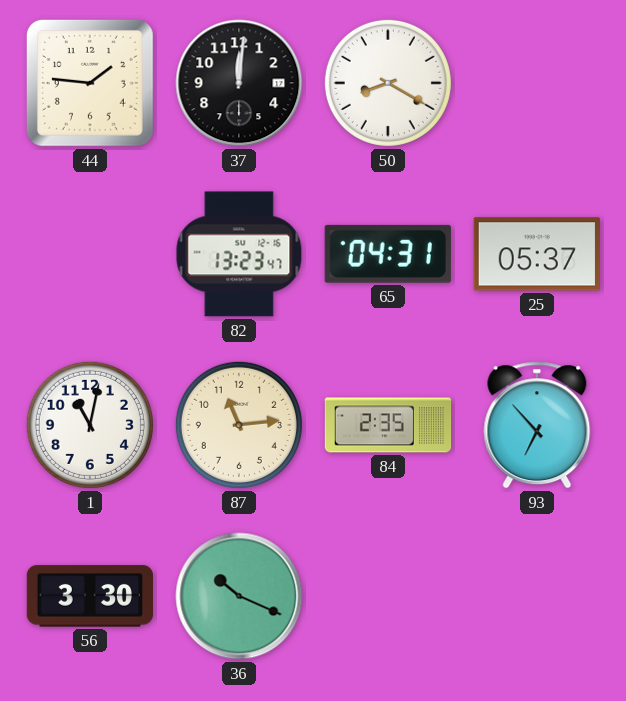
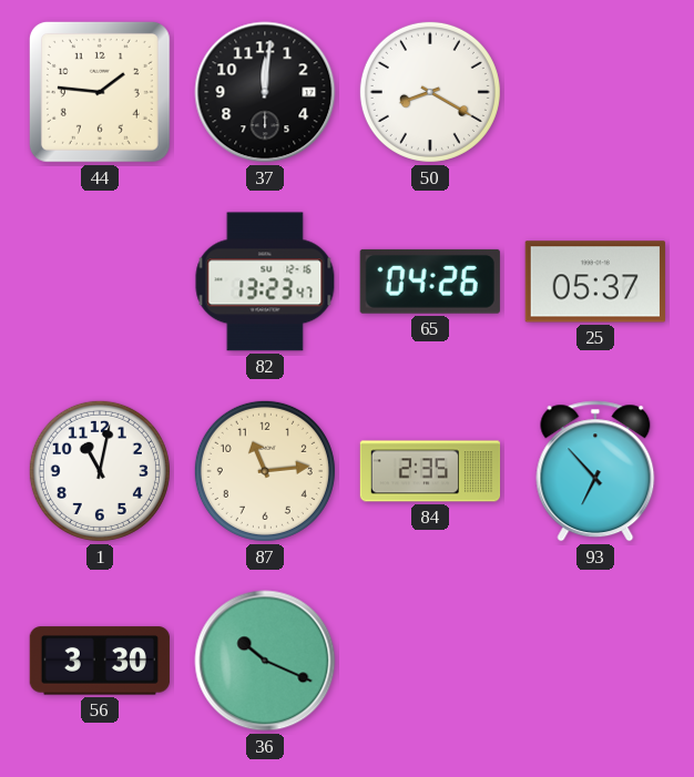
65: 04:31 -> 04:26 (430, 282)
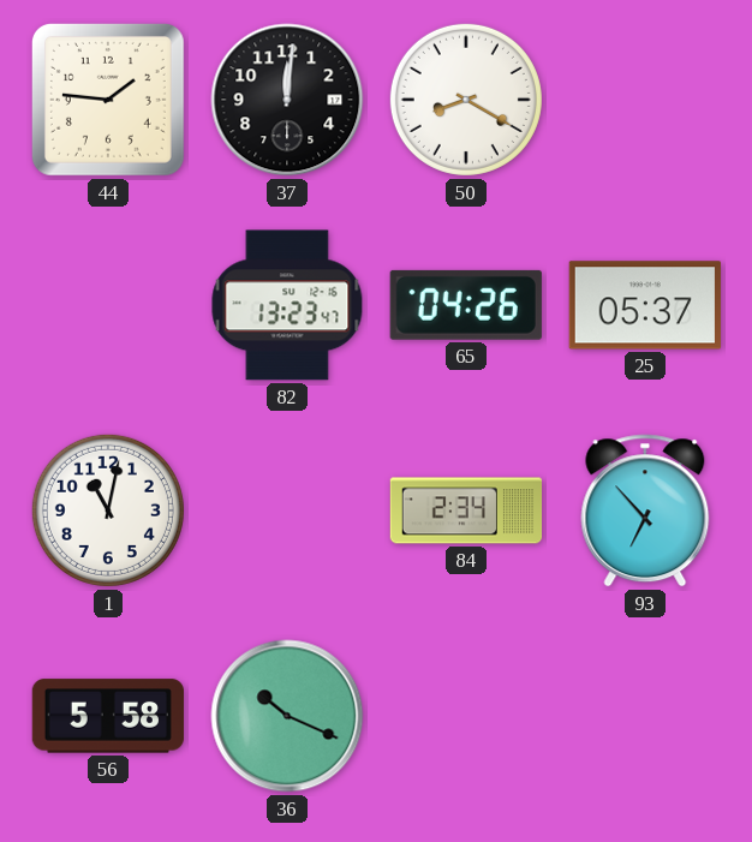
87: 11:14 -> none (265, 471)
84: 2:35 -> 2:34 (466, 510)
56: 3:30 -> 5:58 (108, 716)
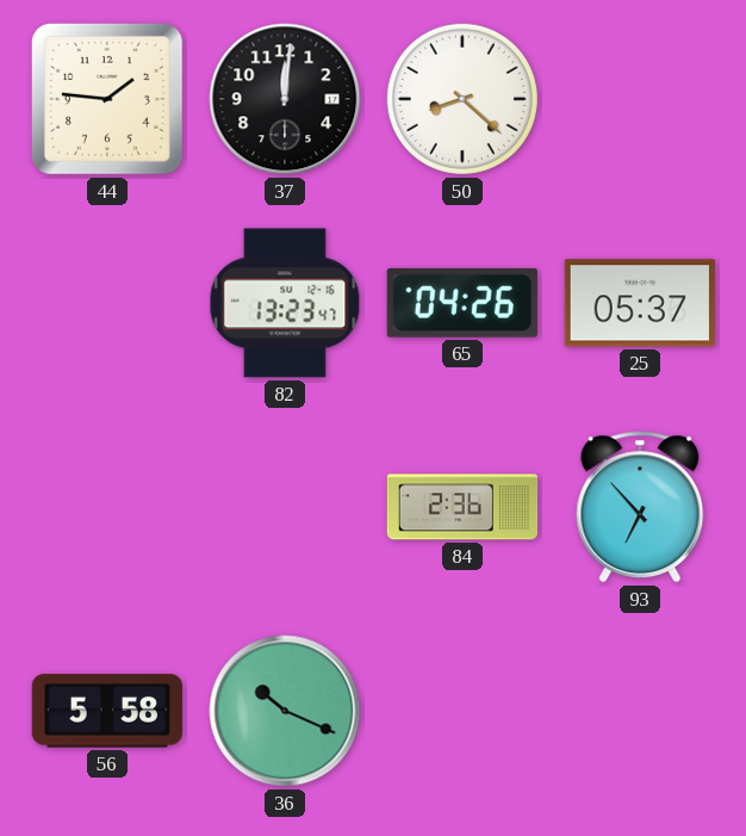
50: 8:20 -> 8:22 (462, 99)
1: 11:02 -> none (108, 510)
84: 2:34 -> 2:36 (462, 507)
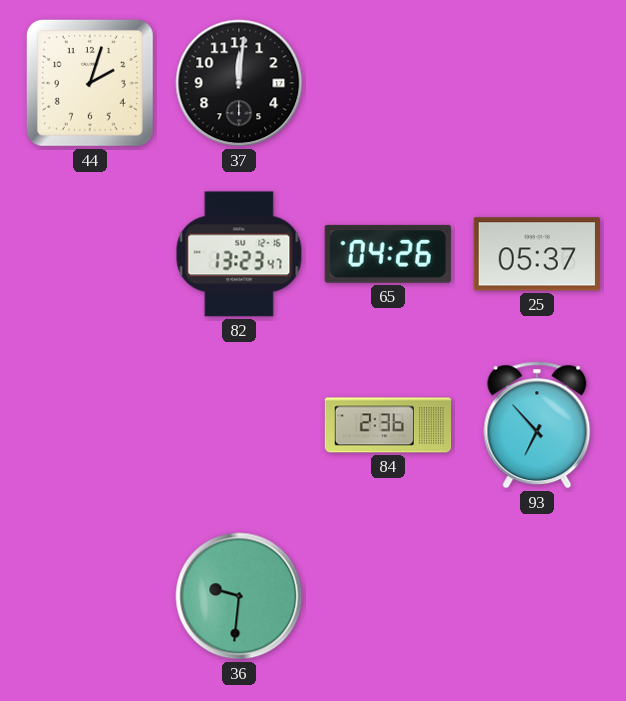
44: 1:46 -> 2:03 (90, 83)
50: 8:22 -> none (462, 99)
56: 5:58 -> none (107, 711)
36: 10:19 -> 9:31 (239, 596)
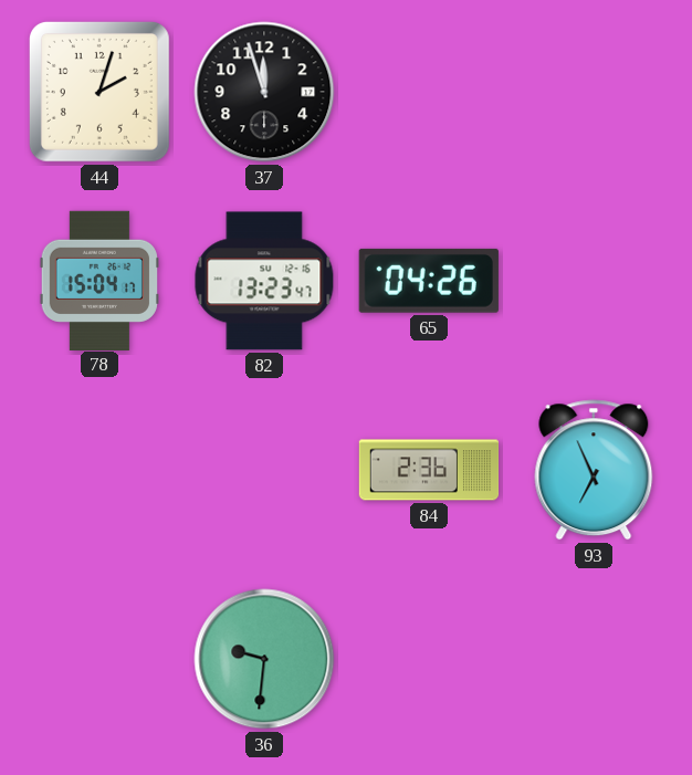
37: 12:01 -> 11:57 (264, 92)
78: none -> 15:04 (99, 280)
25: 05:37 -> none (537, 254)
93: 6:53 -> 6:56 (594, 470)
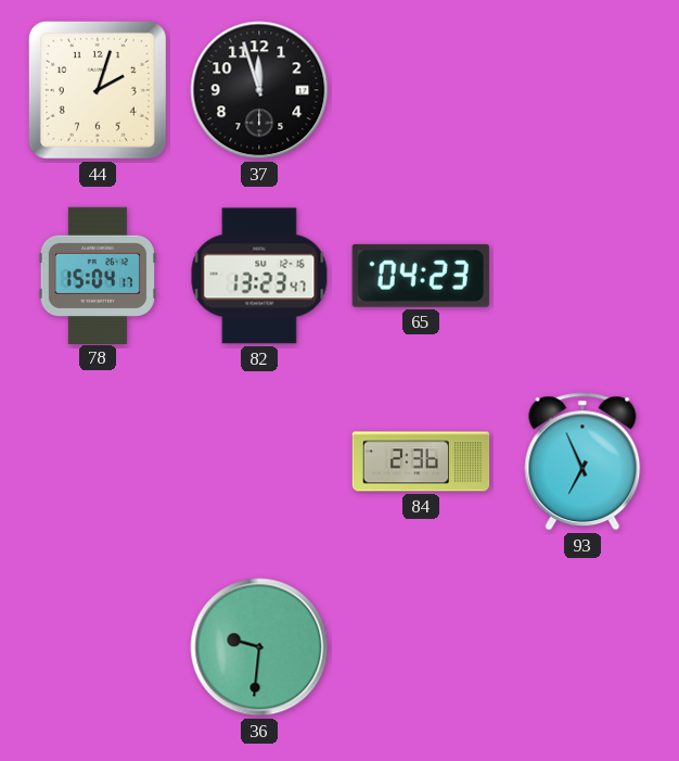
65: 04:26 -> 04:23 (421, 276)
